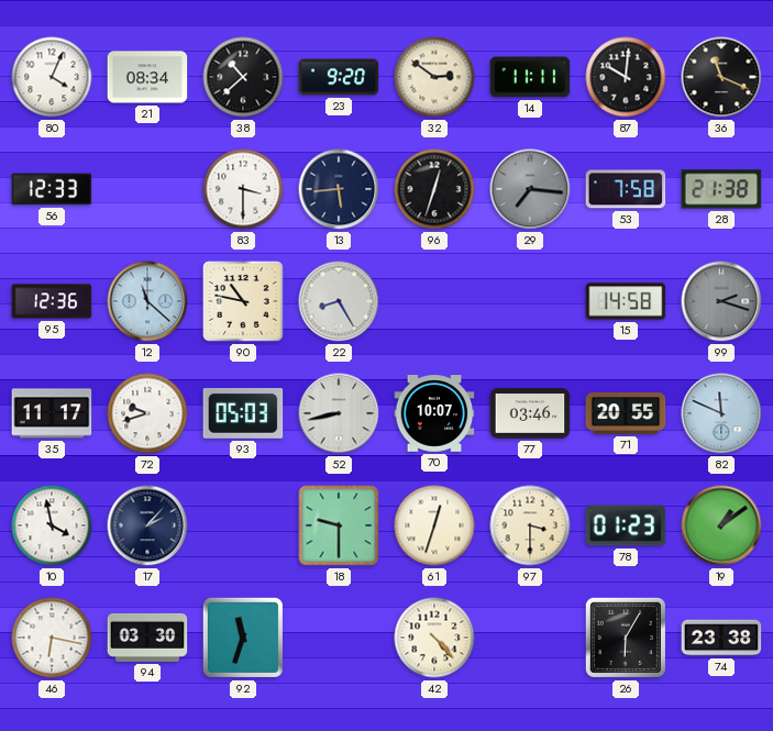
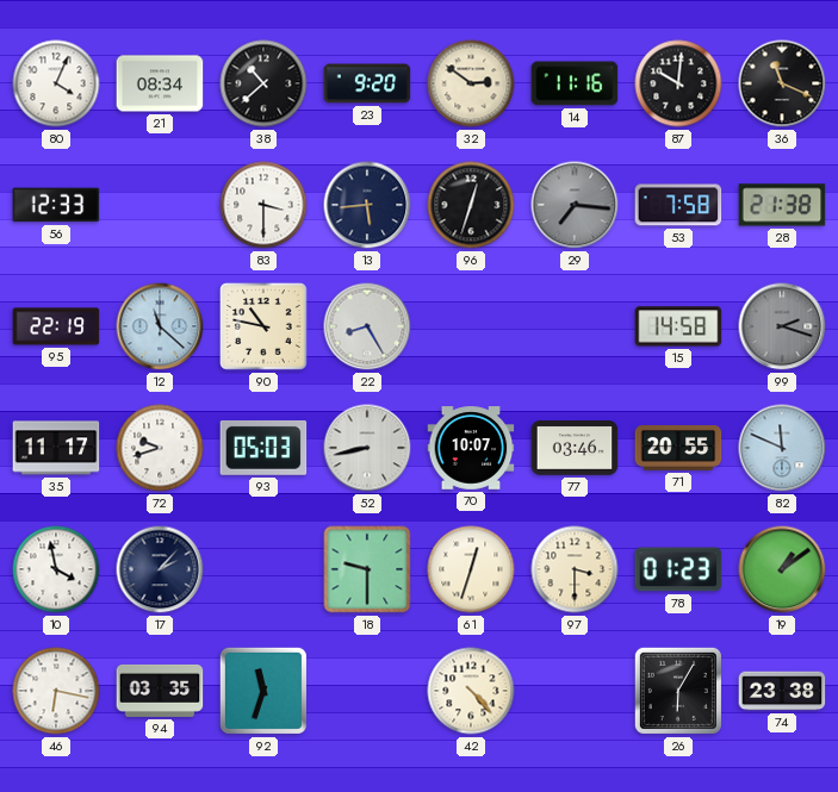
14: 11:11 -> 11:16 (575, 83)
95: 12:36 -> 22:19 (56, 326)
94: 03:30 -> 03:35 (160, 691)
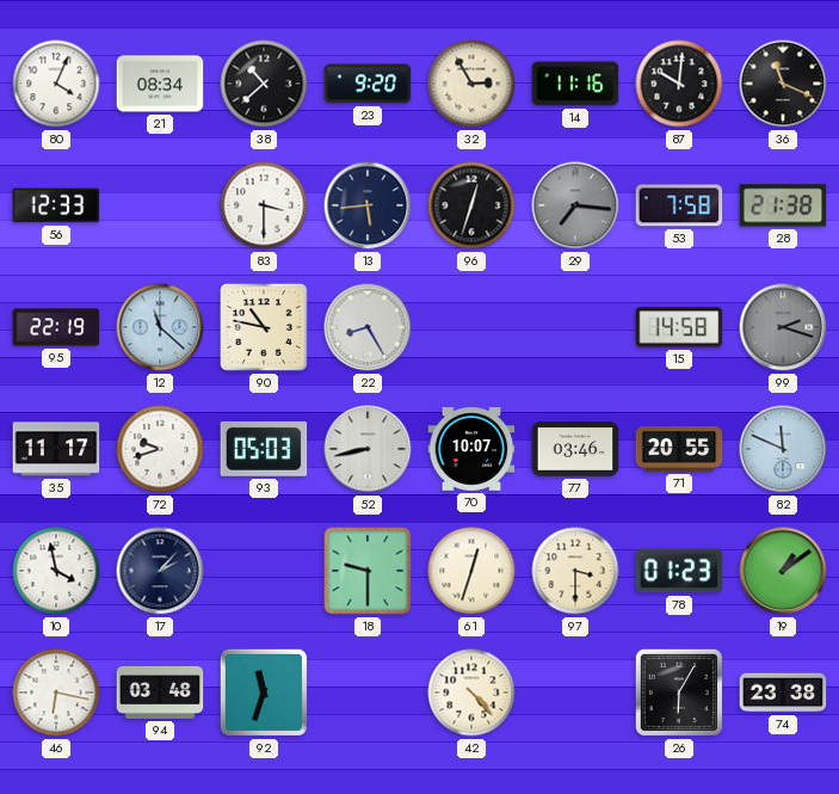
32: 2:51 -> 2:55 (471, 84)
94: 03:35 -> 03:48 (160, 693)
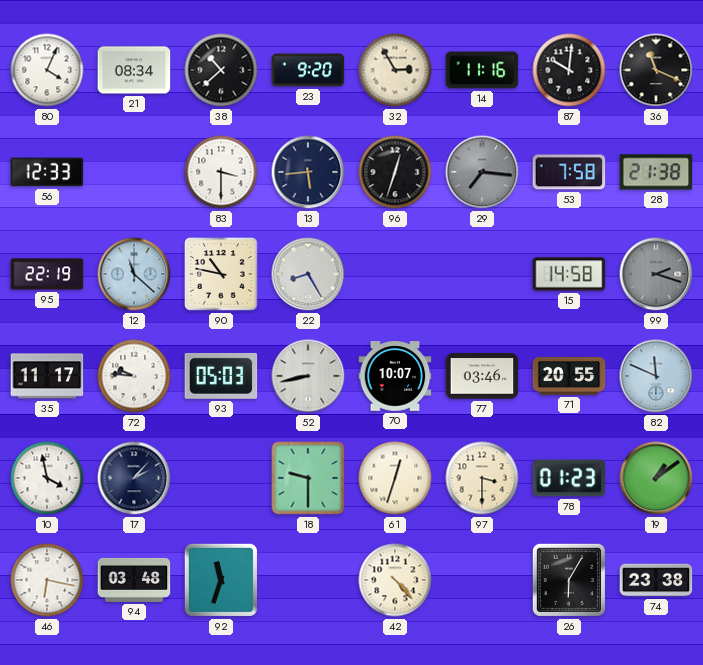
72: 9:42 -> 9:46 (134, 376)
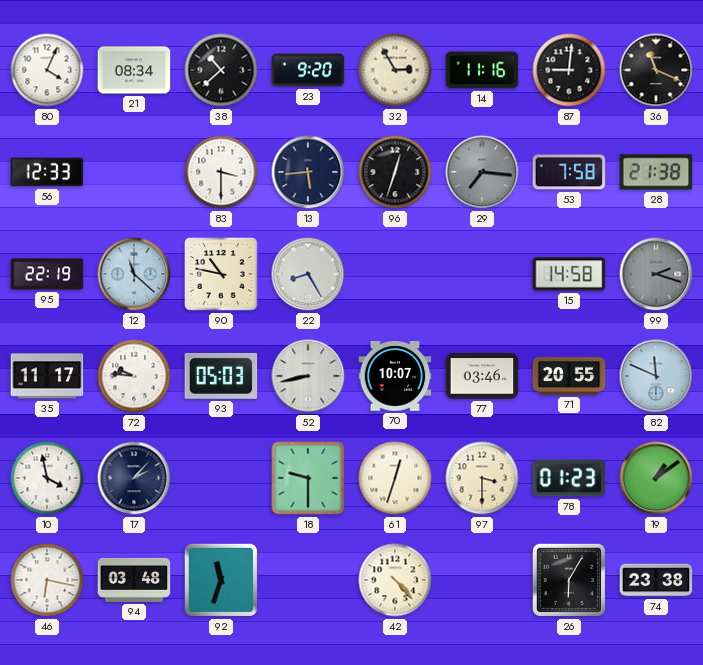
87: 10:01 -> 9:01 (569, 70)
